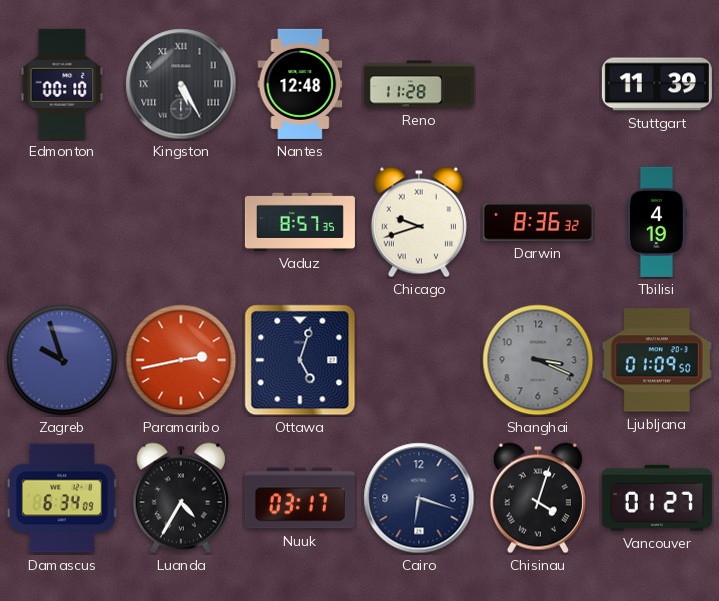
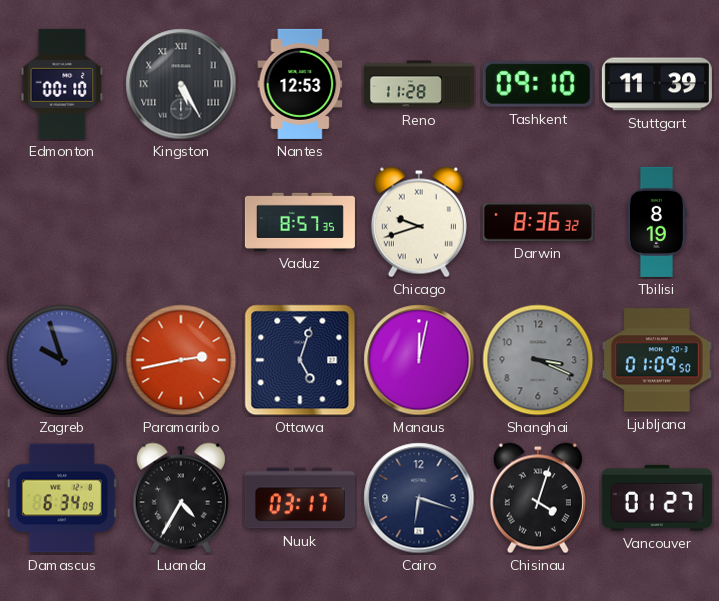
Nantes: 12:48 -> 12:53 (300, 84)
Tashkent: none -> 09:10 (538, 84)
Tbilisi: 4:19 -> 8:19 (657, 222)
Manaus: none -> 12:02 (419, 360)
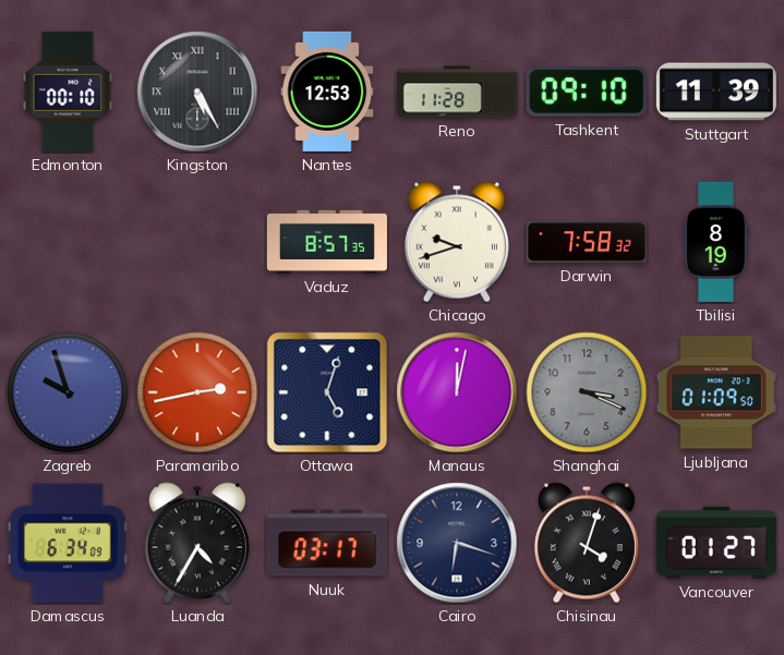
Darwin: 8:36 -> 7:58 (587, 242)
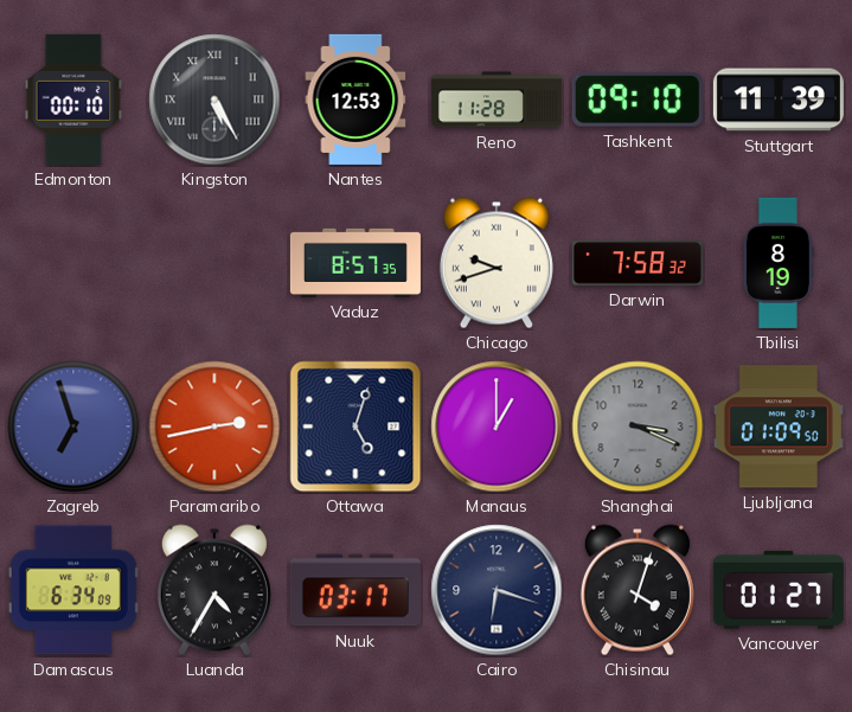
Zagreb: 9:57 -> 6:57 (73, 426)
Manaus: 12:02 -> 1:00 (497, 426)
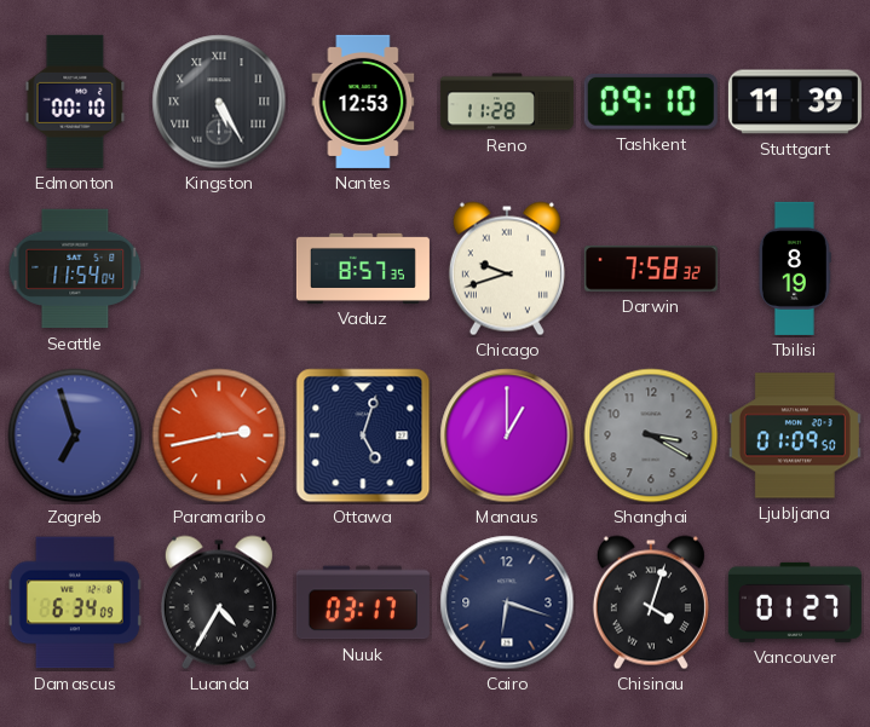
Seattle: none -> 11:54 (75, 269)
Shanghai: 3:19 -> 3:20 (651, 435)
